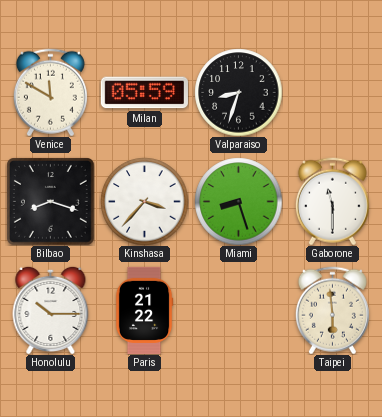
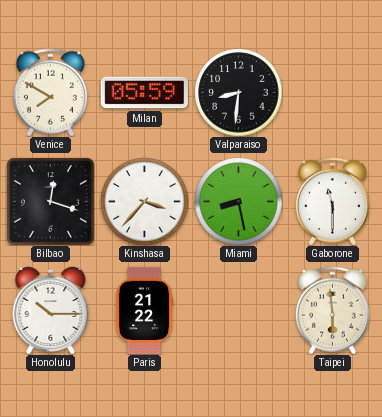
Venice: 11:50 -> 7:50 (50, 92)
Valparaiso: 8:33 -> 8:31 (238, 92)
Bilbao: 8:18 -> 12:18 (50, 201)
Miami: 8:27 -> 8:28 (238, 201)
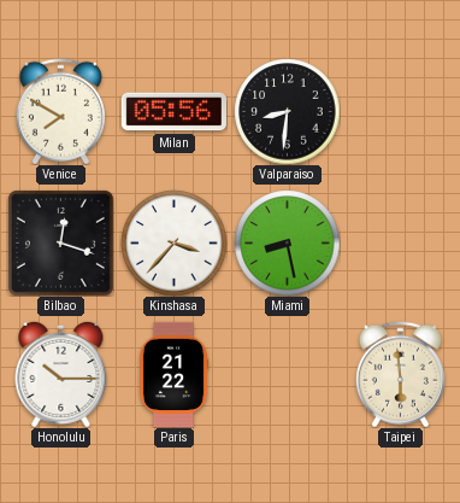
Milan: 05:59 -> 05:56 (173, 112)
Gaborone: 11:30 -> none (332, 201)
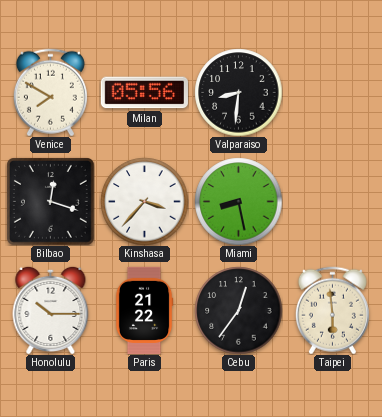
Cebu: none -> 12:36 (238, 310)
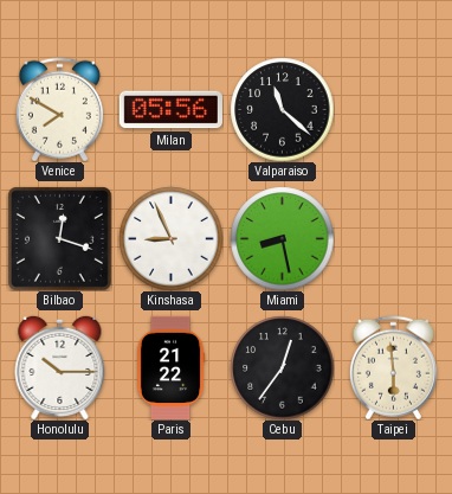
Valparaiso: 8:31 -> 11:22 (282, 109)
Kinshasa: 3:37 -> 8:56 (170, 238)
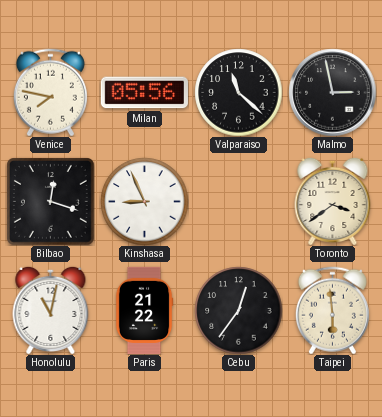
Venice: 7:50 -> 7:47 (50, 92)
Malmo: none -> 2:58 (332, 92)
Miami: 8:28 -> none (282, 238)
Toronto: none -> 3:39 (333, 201)
Honolulu: 10:15 -> 11:02 (51, 310)
